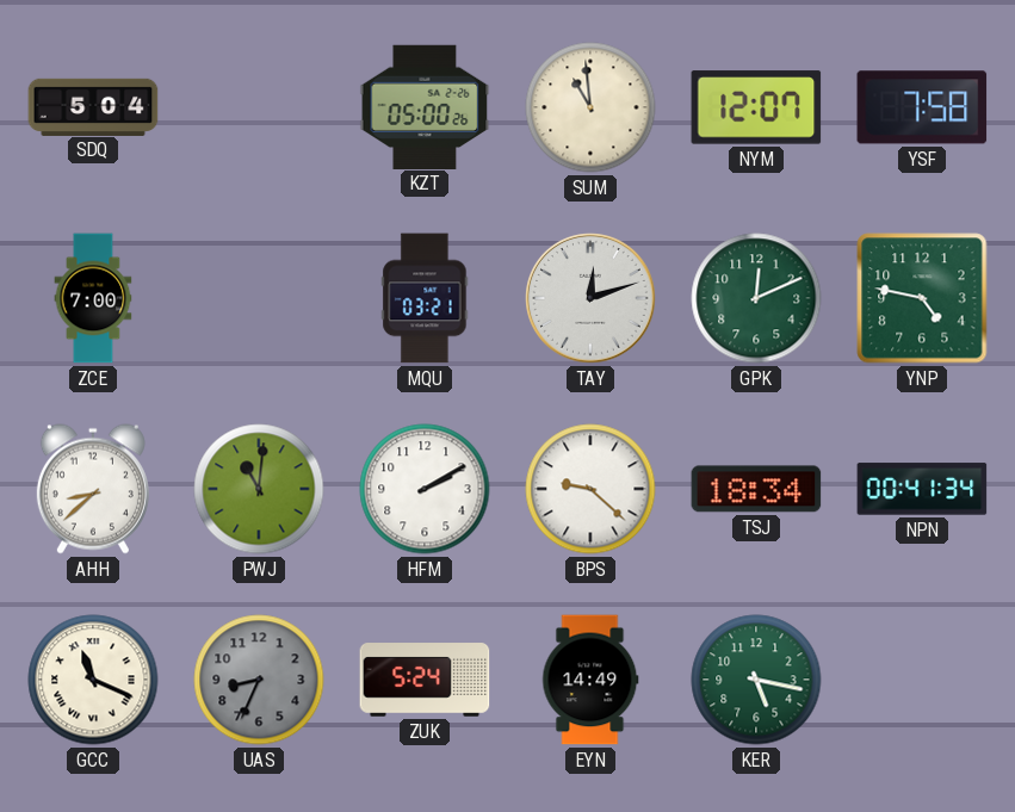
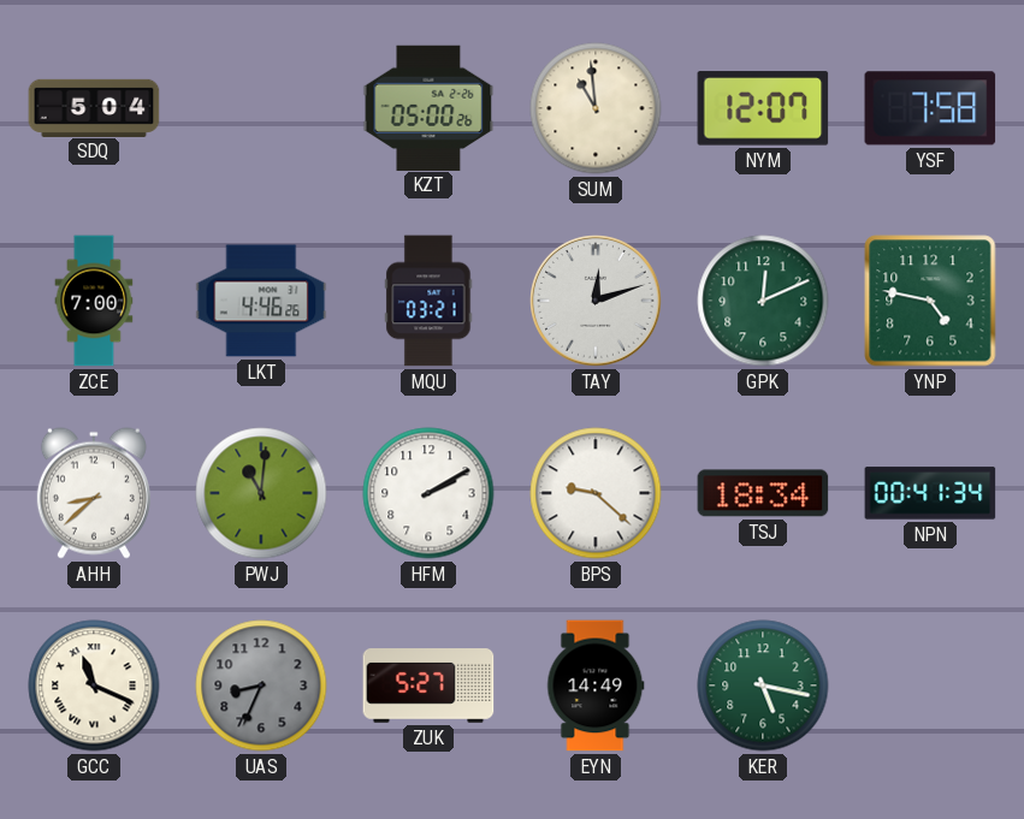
LKT: none -> 4:46 (261, 301)
ZUK: 5:24 -> 5:27 (428, 686)
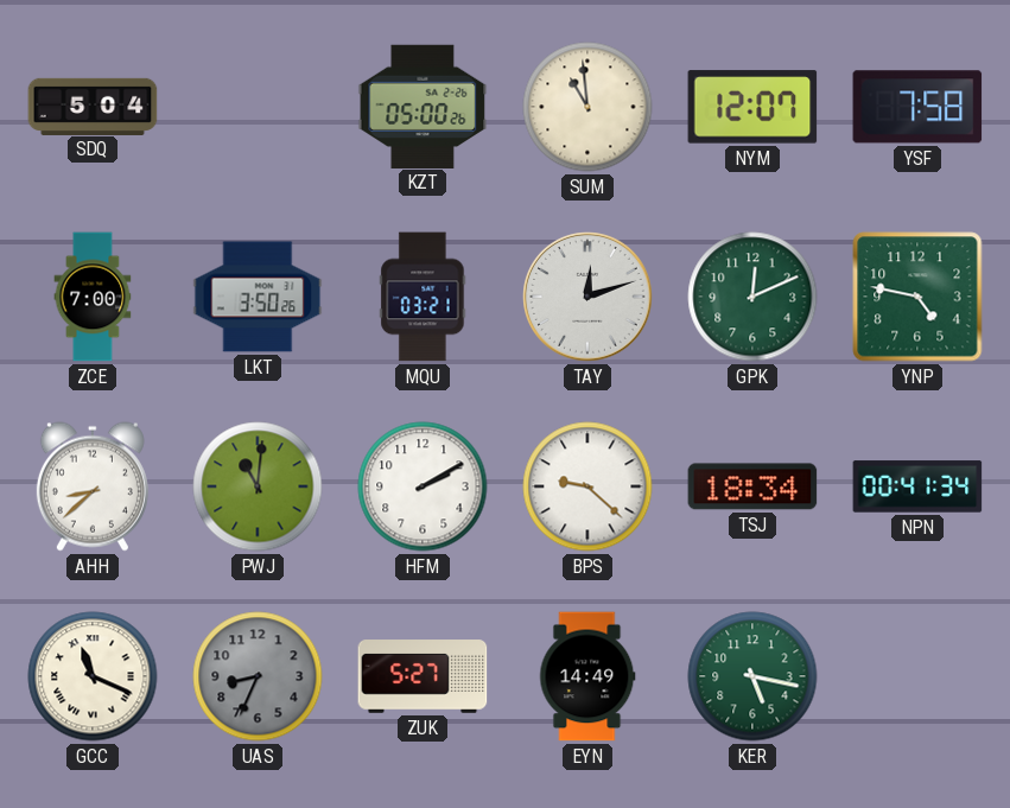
LKT: 4:46 -> 3:50 (258, 297)
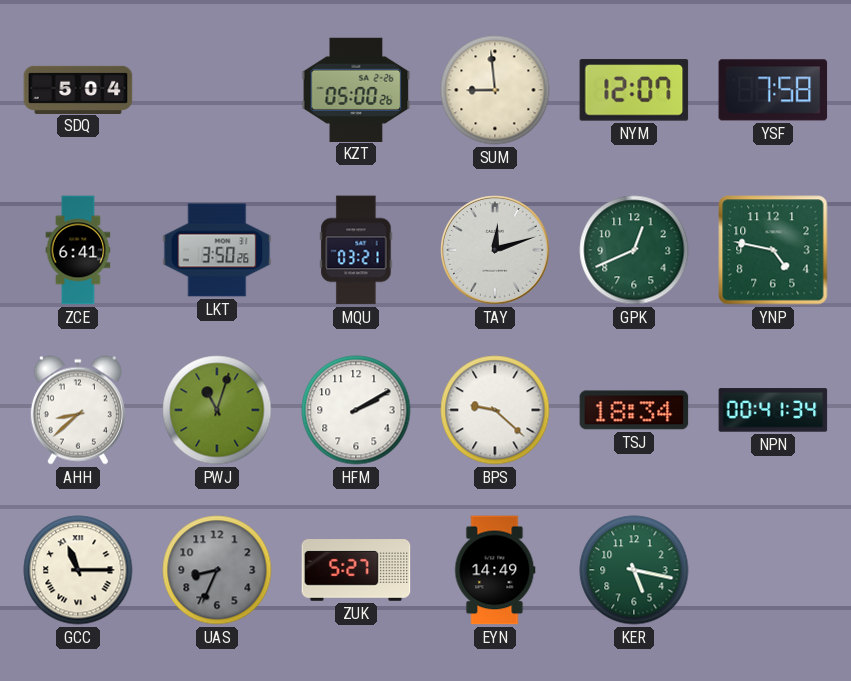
SUM: 10:59 -> 8:59 (495, 90)
ZCE: 7:00 -> 6:41 (78, 250)
GPK: 12:11 -> 12:41 (634, 250)
PWJ: 11:01 -> 11:03 (217, 410)
GCC: 11:19 -> 11:15 (78, 570)
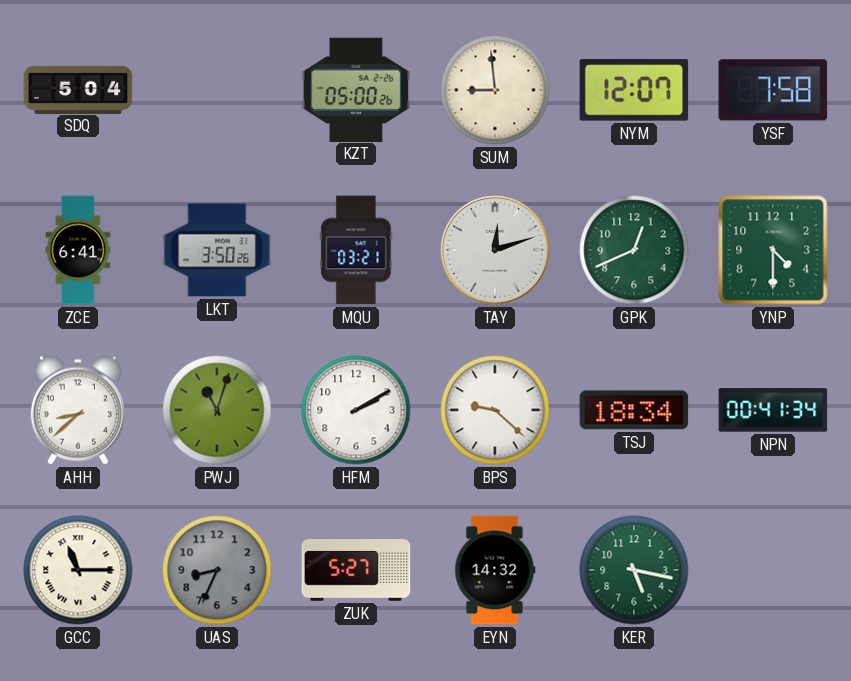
YNP: 4:47 -> 4:30 (773, 250)
EYN: 14:49 -> 14:32 (495, 570)
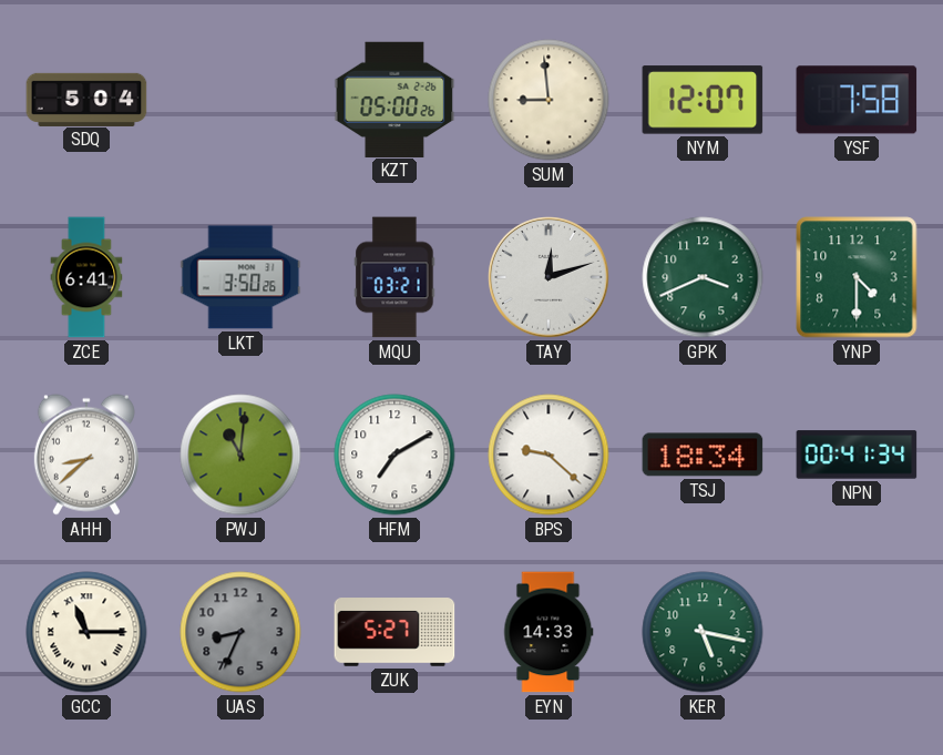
GPK: 12:41 -> 3:41 (703, 277)
PWJ: 11:03 -> 11:01 (240, 455)
HFM: 2:10 -> 7:10 (394, 455)
EYN: 14:32 -> 14:33 (549, 632)
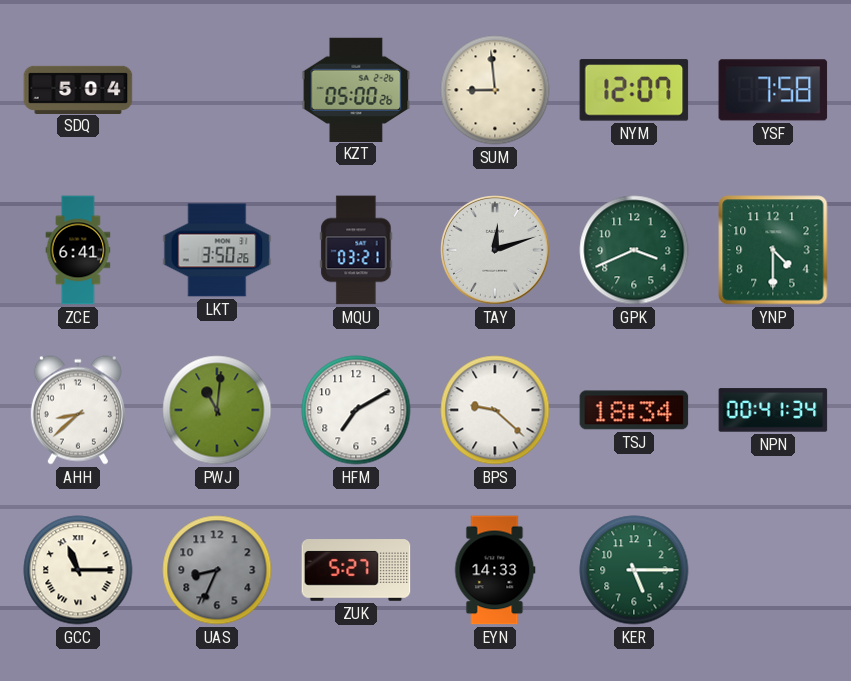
KER: 5:17 -> 5:15 (634, 570)
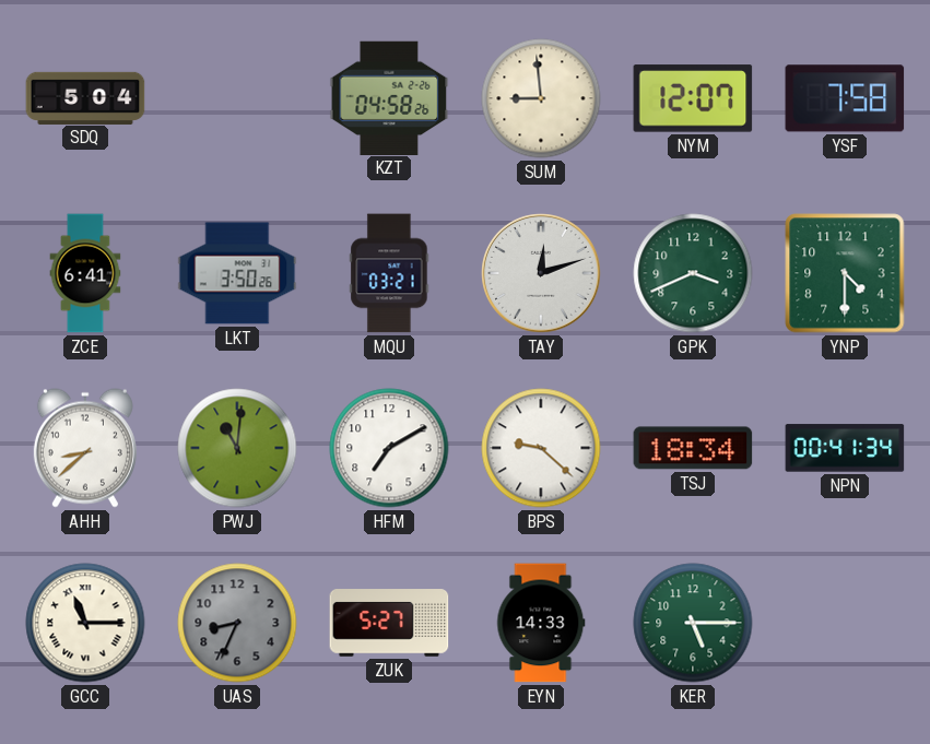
KZT: 05:00 -> 04:58 (389, 97)
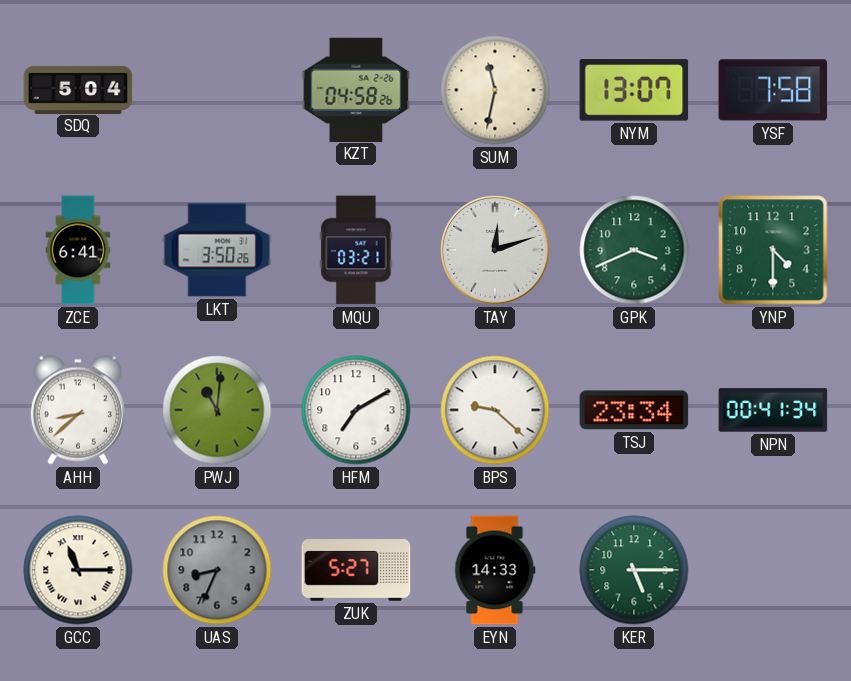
SUM: 8:59 -> 11:32 (495, 90)
NYM: 12:07 -> 13:07 (634, 90)
TSJ: 18:34 -> 23:34 (634, 410)
